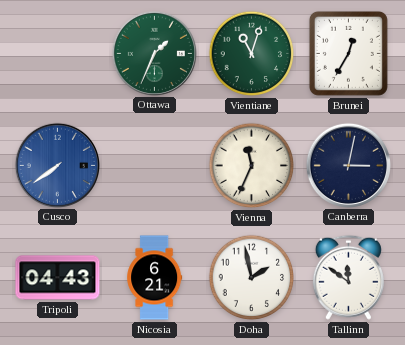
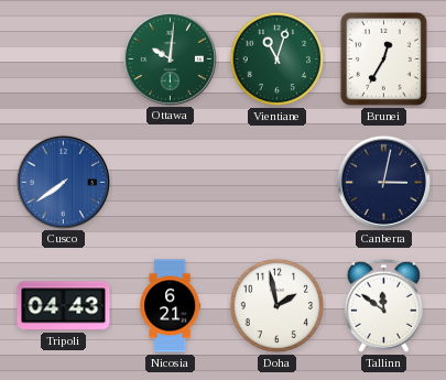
Ottawa: 1:34 -> 10:01 (170, 58)
Vienna: 11:34 -> none (252, 166)
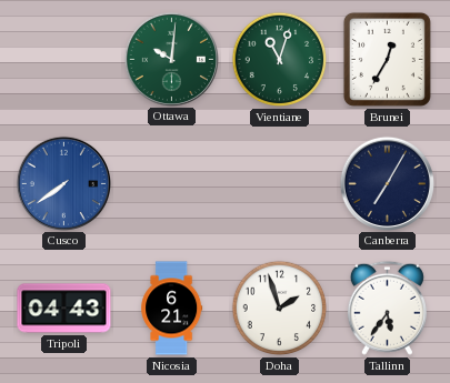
Canberra: 3:02 -> 7:05 (387, 183)
Doha: 1:58 -> 1:57 (280, 309)
Tallinn: 11:51 -> 5:36 (387, 308)
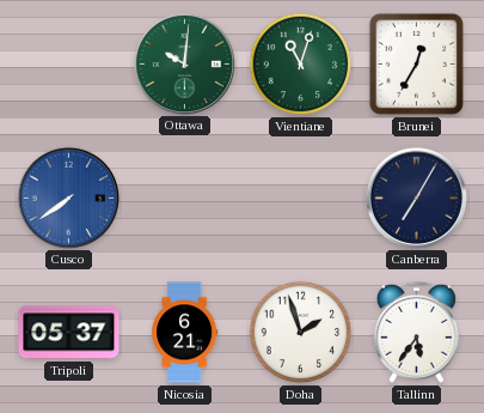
Tripoli: 04:43 -> 05:37 (69, 333)
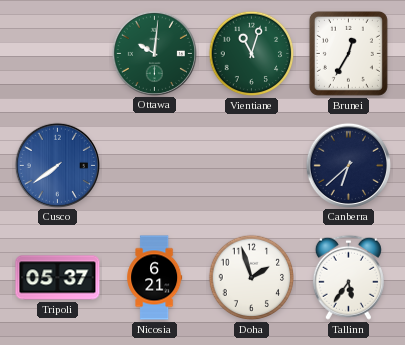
Canberra: 7:05 -> 6:38 (348, 165)
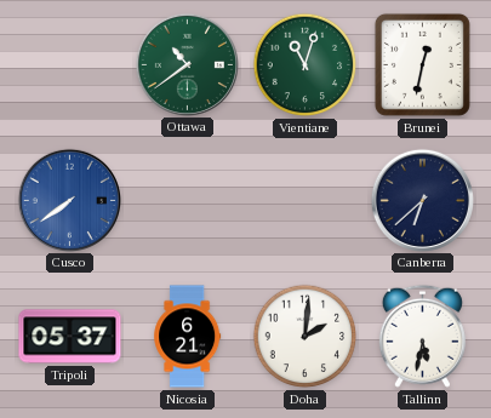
Ottawa: 10:01 -> 10:39 (187, 64)
Brunei: 12:35 -> 12:32 (422, 64)
Doha: 1:57 -> 2:01 (306, 337)
Tallinn: 5:36 -> 5:32 (422, 336)
